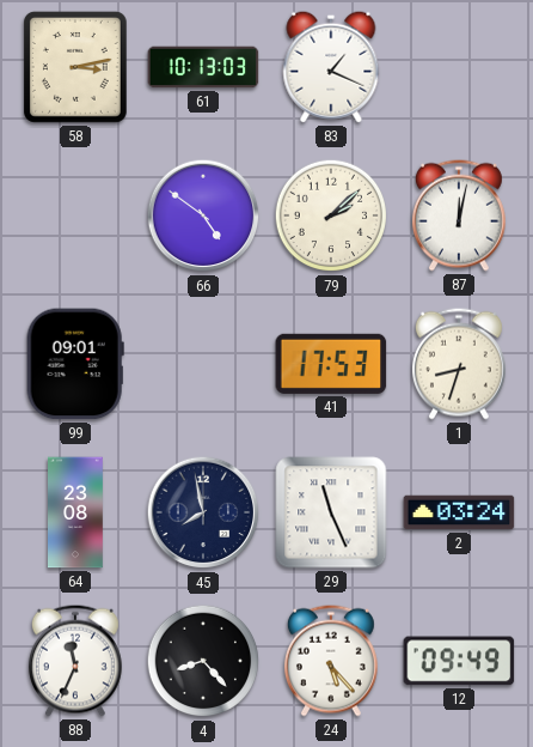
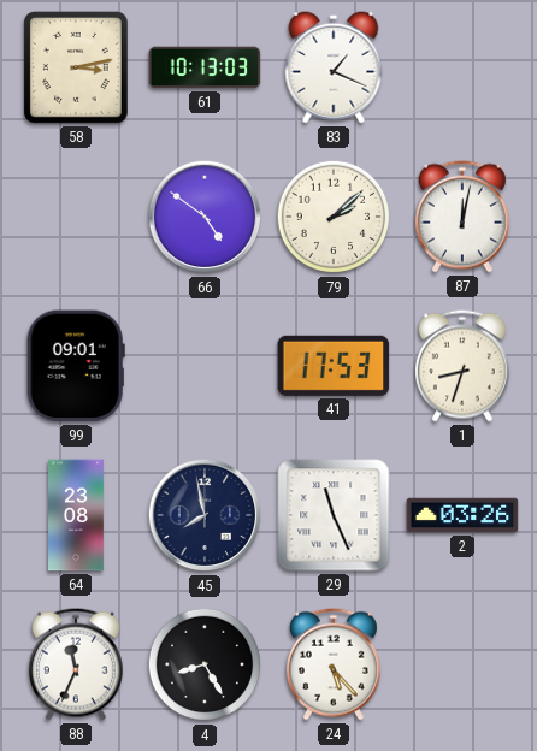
2: 03:24 -> 03:26 (462, 515)
4: 8:23 -> 8:25 (205, 664)
12: 09:49 -> none (459, 661)
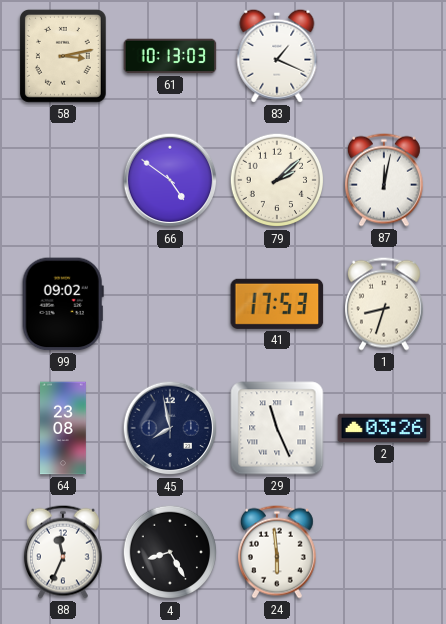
99: 09:01 -> 09:02 (63, 304)
24: 5:23 -> 5:59 (277, 552)
